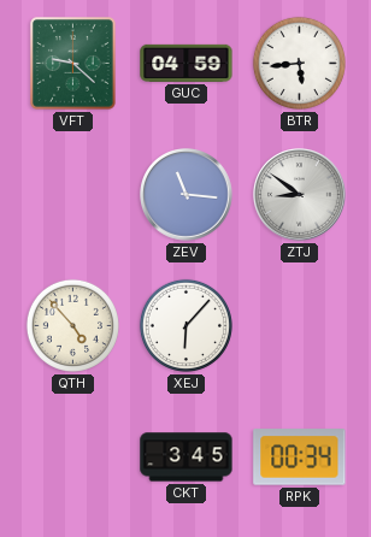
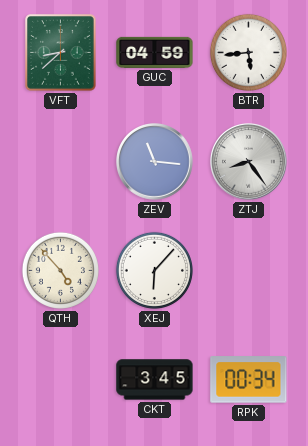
VFT: 9:22 -> 8:38 (61, 53)
ZTJ: 8:51 -> 8:24 (249, 162)
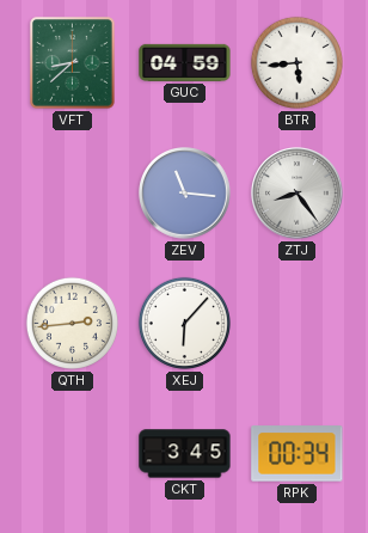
QTH: 4:53 -> 2:44 (72, 323)
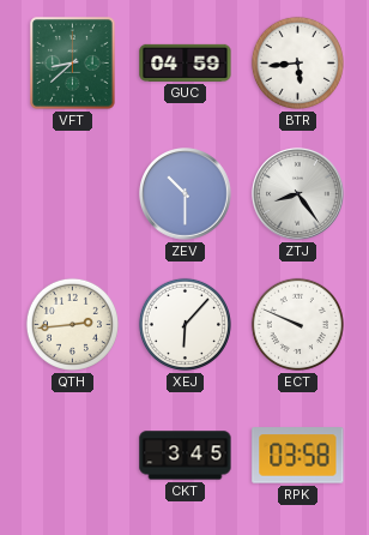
ZEV: 11:16 -> 10:30 (186, 194)
ECT: none -> 9:49 (297, 324)
RPK: 00:34 -> 03:58 (298, 456)
